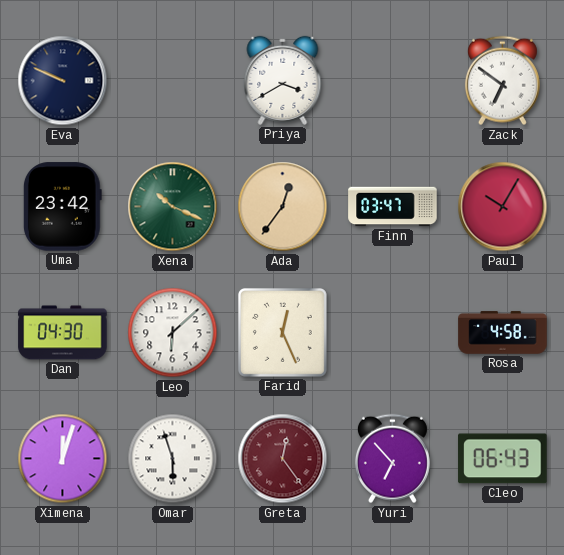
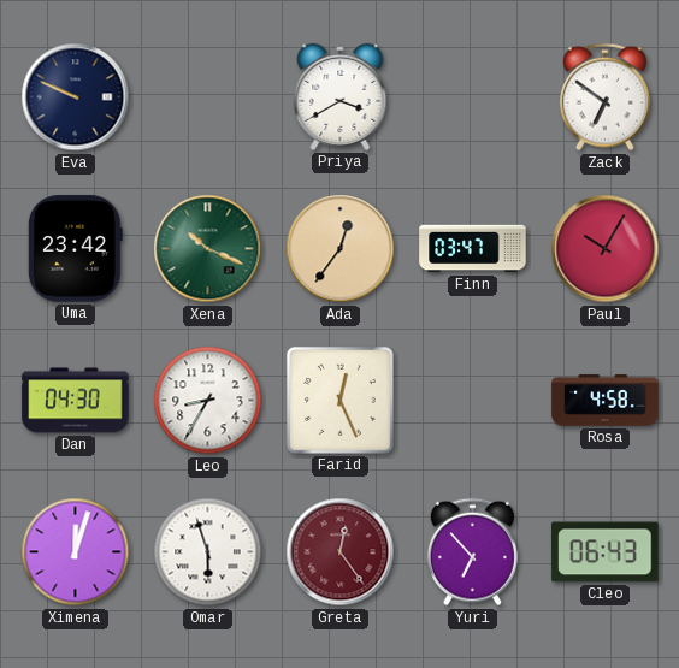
Leo: 6:08 -> 8:35 (208, 401)
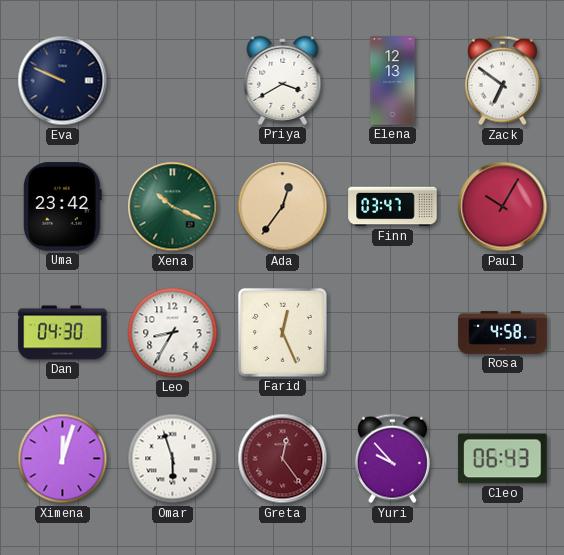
Elena: none -> 12:13 (393, 81)
Yuri: 6:53 -> 9:53 (392, 459)
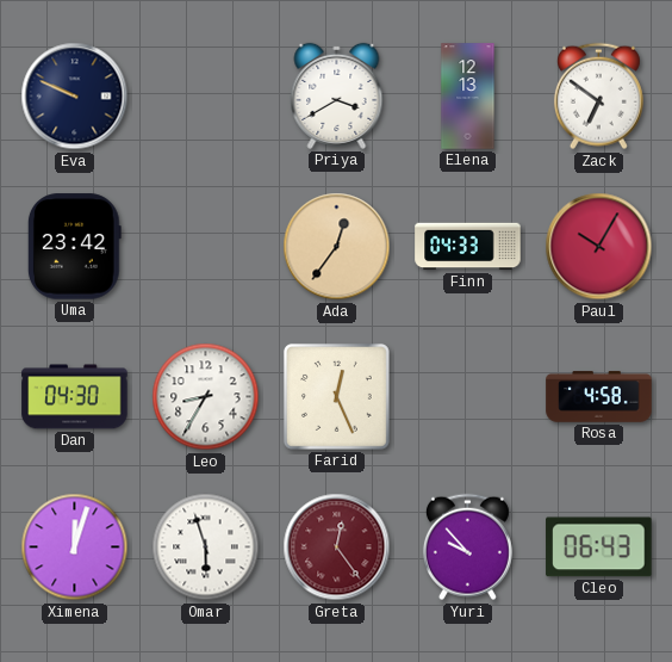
Xena: 10:19 -> none (173, 207)
Finn: 03:47 -> 04:33 (468, 247)
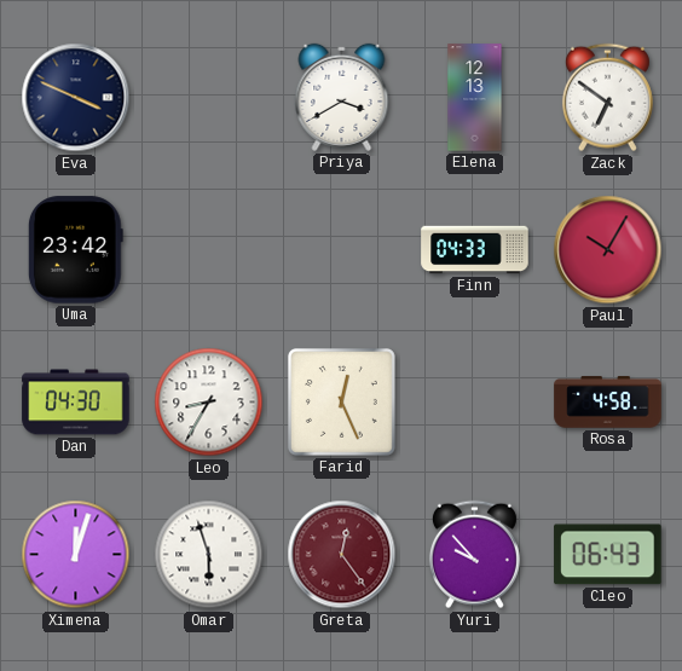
Eva: 9:49 -> 3:49 (76, 98)
Ada: 12:36 -> none (337, 247)
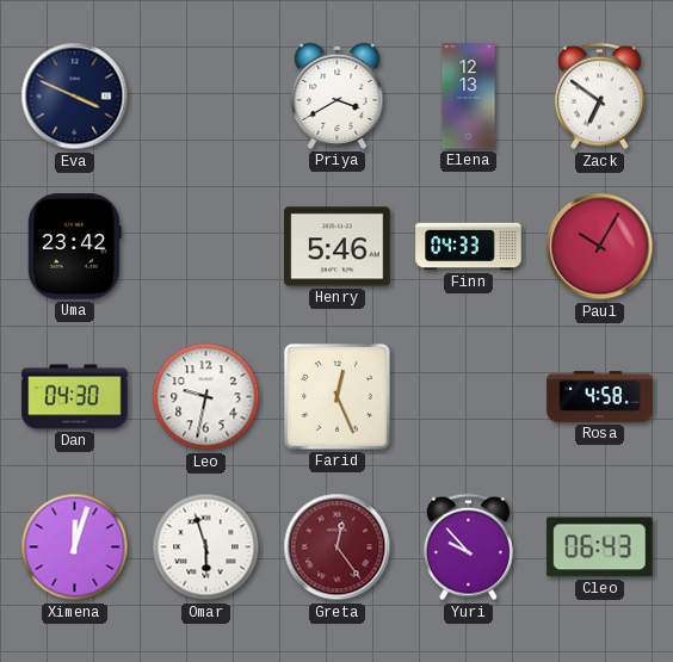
Henry: none -> 5:46 (338, 247)
Leo: 8:35 -> 9:32 (206, 397)
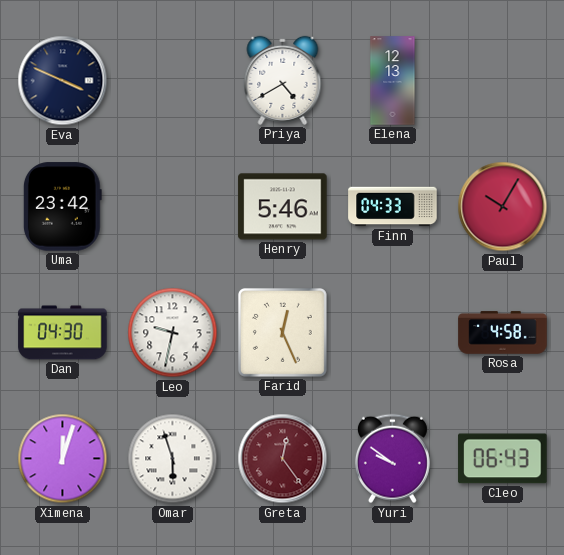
Priya: 3:40 -> 4:40 (283, 80)
Zack: 6:51 -> none (599, 97)
Yuri: 9:53 -> 9:51 (392, 459)
